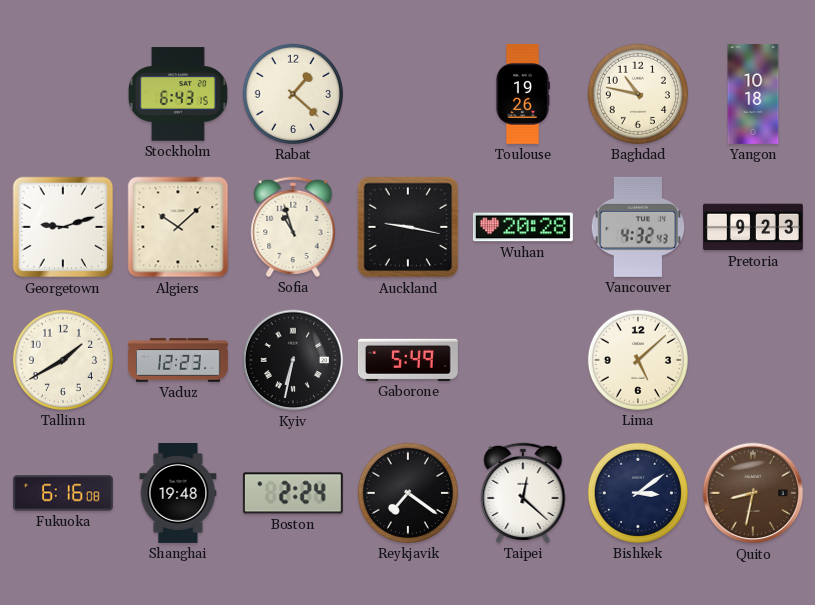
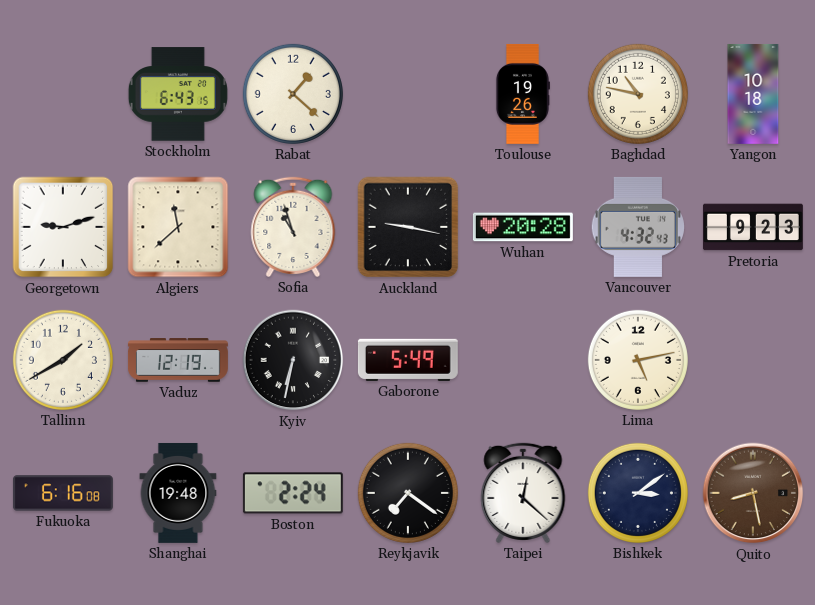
Algiers: 10:08 -> 11:38 (178, 227)
Vaduz: 12:23 -> 12:19 (178, 360)
Lima: 5:08 -> 5:13 (638, 360)
Quito: 8:32 -> 8:28 (753, 493)
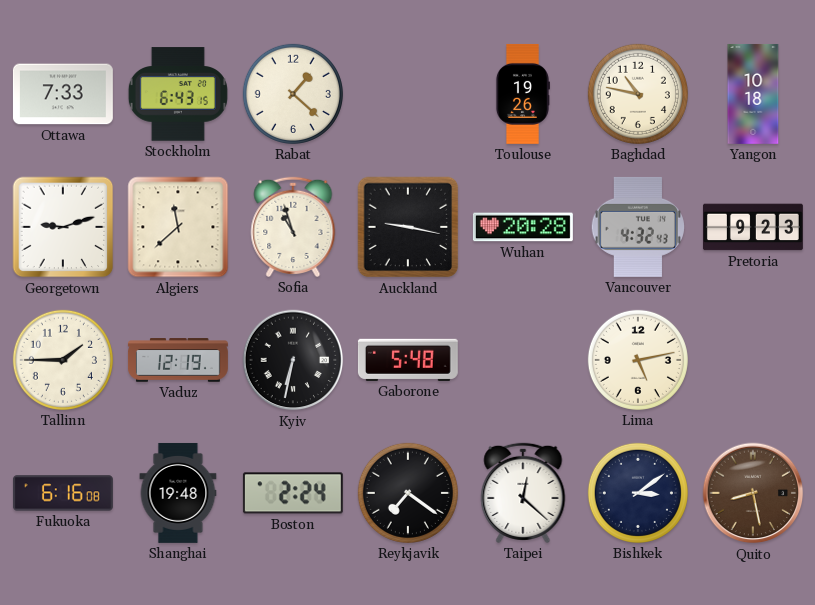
Ottawa: none -> 7:33 (63, 94)
Tallinn: 1:40 -> 1:45 (63, 360)
Gaborone: 5:49 -> 5:48 (408, 360)
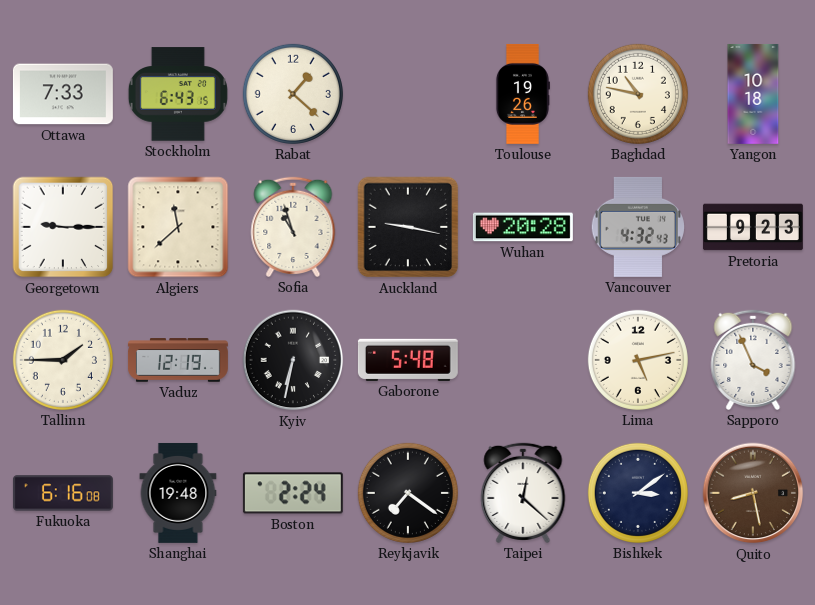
Georgetown: 9:12 -> 9:15 (63, 227)
Sapporo: none -> 3:56 (753, 360)
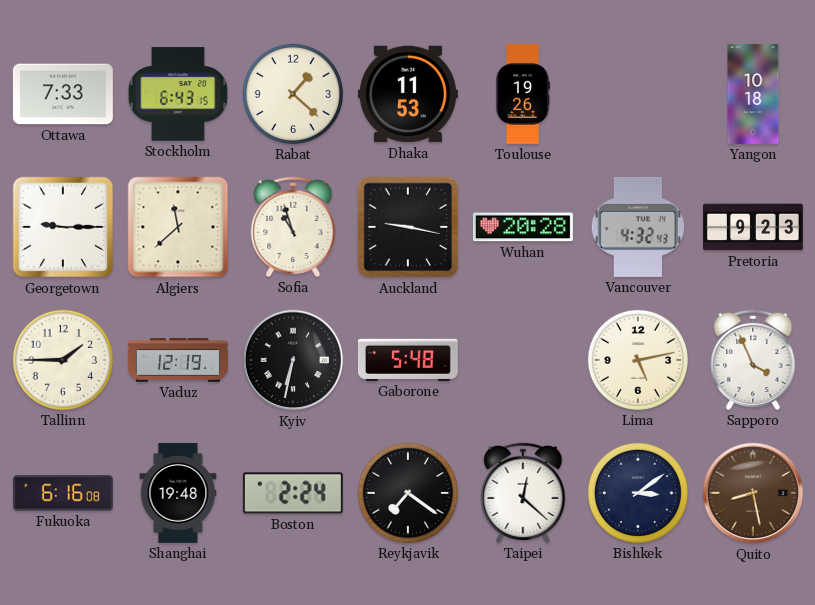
Dhaka: none -> 11:53 (408, 94)
Baghdad: 10:47 -> none (638, 94)
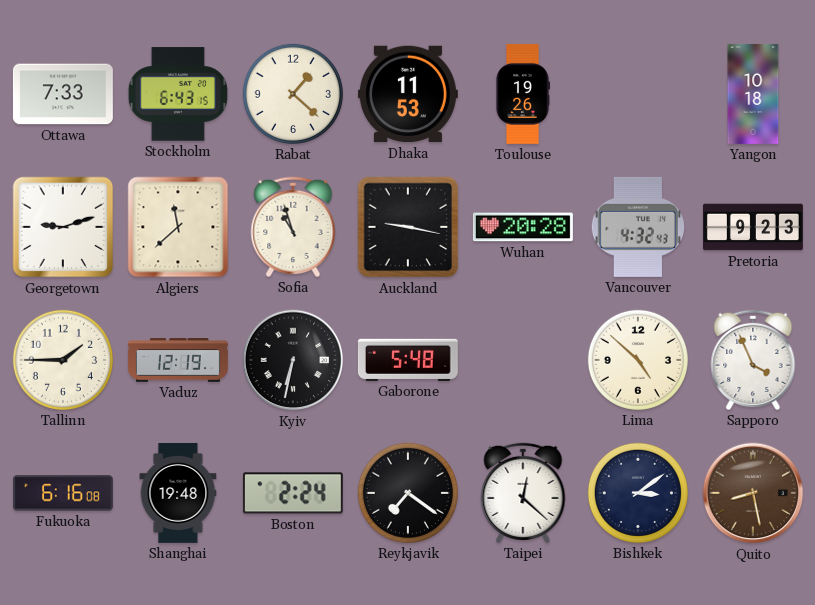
Georgetown: 9:15 -> 9:12 (63, 227)
Lima: 5:13 -> 4:52 (638, 360)
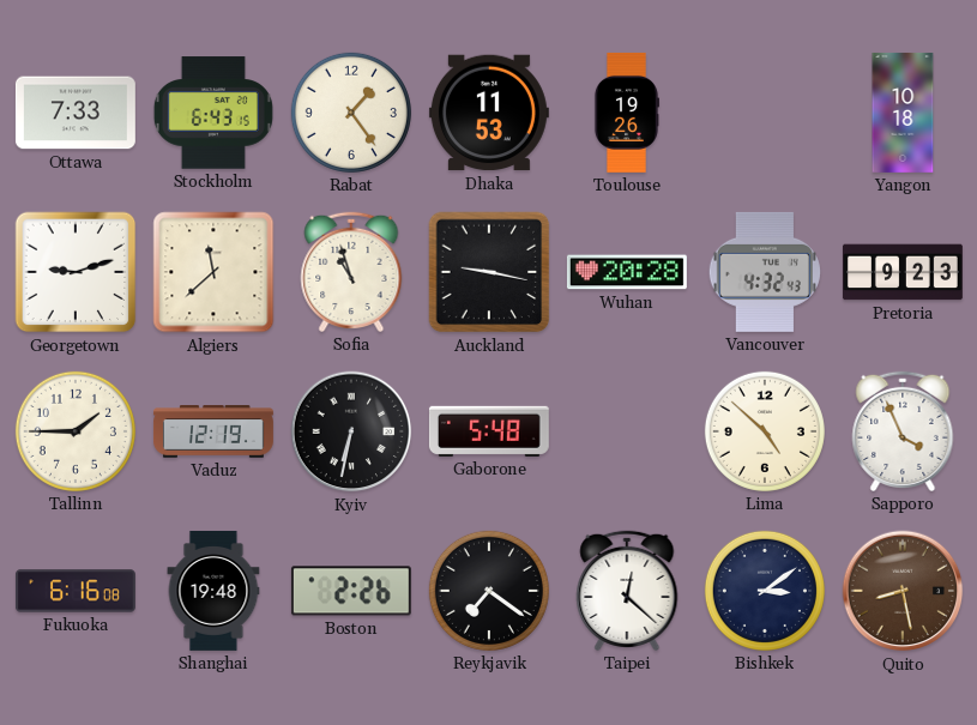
Rabat: 1:22 -> 1:24 (351, 113)
Boston: 2:24 -> 2:26 (351, 591)
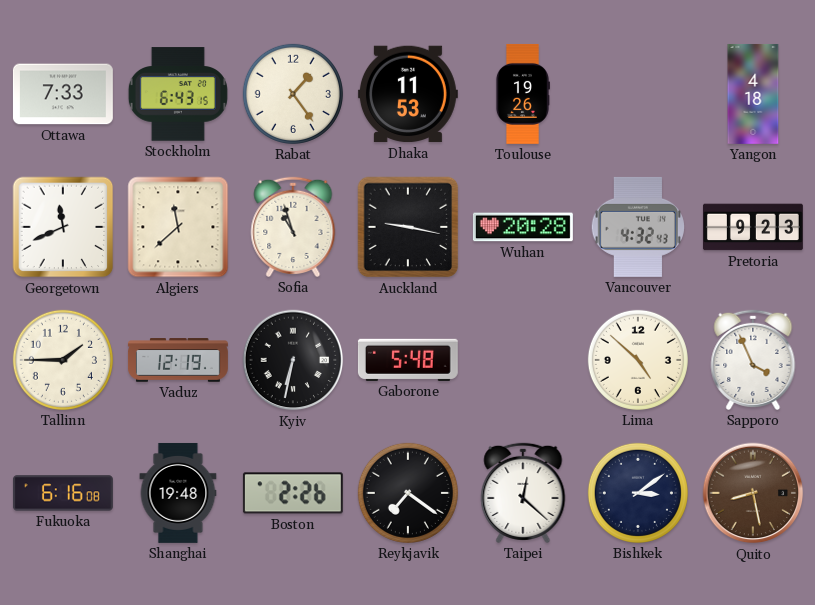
Yangon: 10:18 -> 4:18 (753, 94)
Georgetown: 9:12 -> 11:41 (63, 227)
